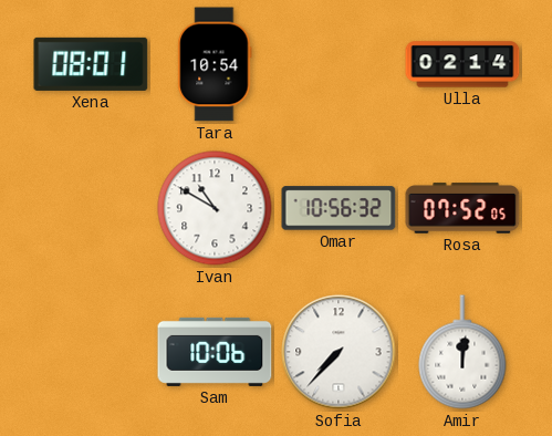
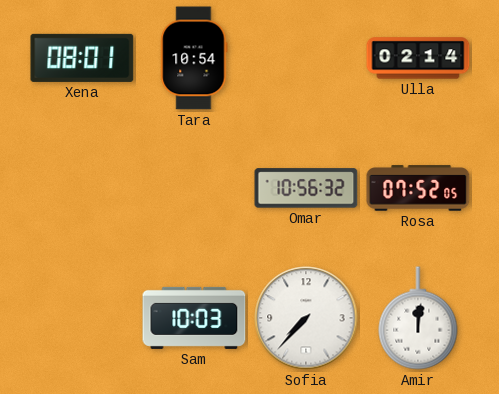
Ivan: 10:50 -> none (215, 208)
Sam: 10:06 -> 10:03 (194, 318)
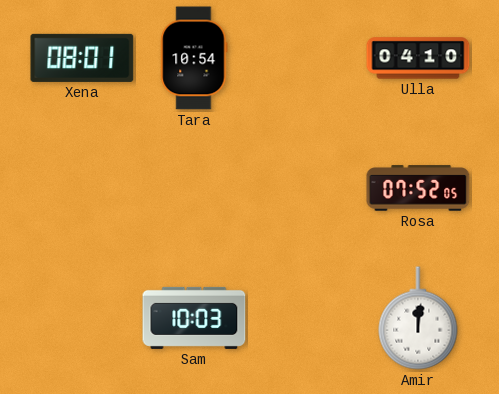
Ulla: 02:14 -> 04:10 (418, 58)
Omar: 10:56 -> none (306, 188)
Sofia: 7:37 -> none (306, 318)
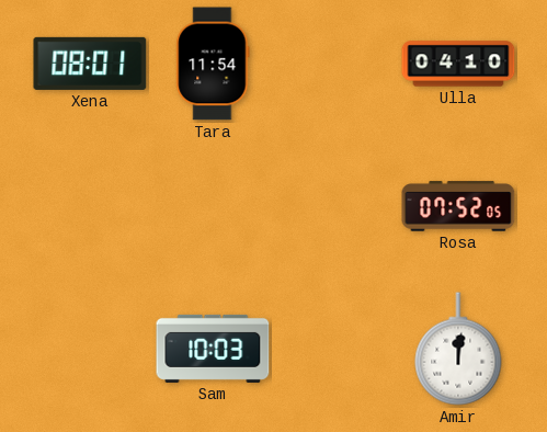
Tara: 10:54 -> 11:54 (213, 64)
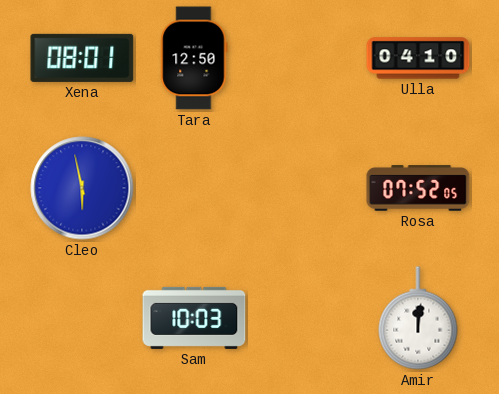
Tara: 11:54 -> 12:50 (194, 58)
Cleo: none -> 5:58 (82, 188)
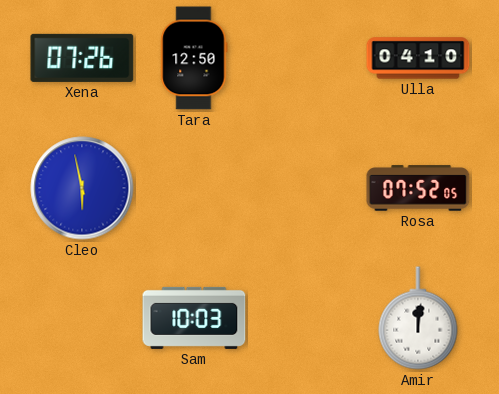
Xena: 08:01 -> 07:26 (82, 58)
